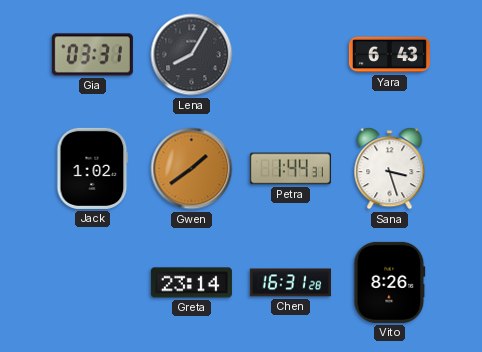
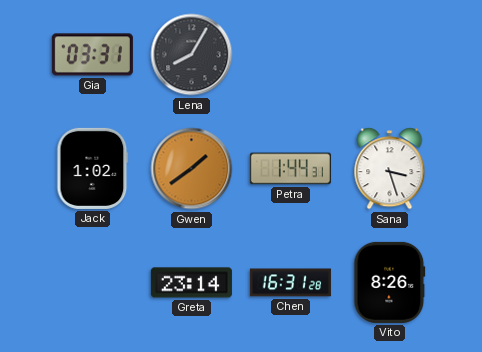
Yara: 6:43 -> none (389, 55)
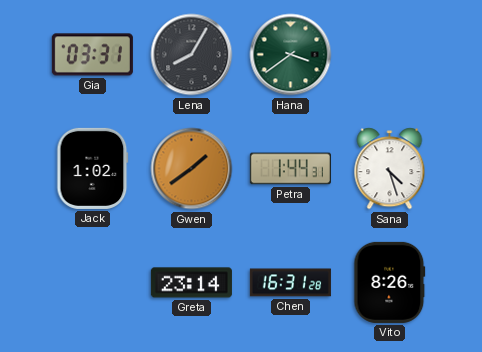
Hana: none -> 3:39 (291, 55)
Sana: 3:27 -> 4:27 (390, 169)
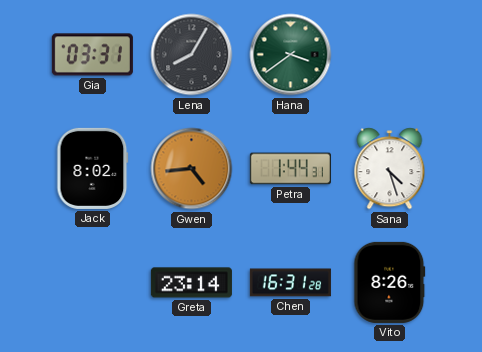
Jack: 1:02 -> 8:02 (93, 168)
Gwen: 1:39 -> 4:44 (192, 169)
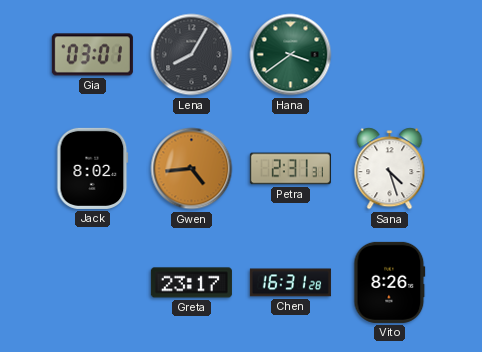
Gia: 03:31 -> 03:01 (92, 55)
Petra: 1:44 -> 2:31 (290, 169)
Greta: 23:14 -> 23:17 (191, 283)
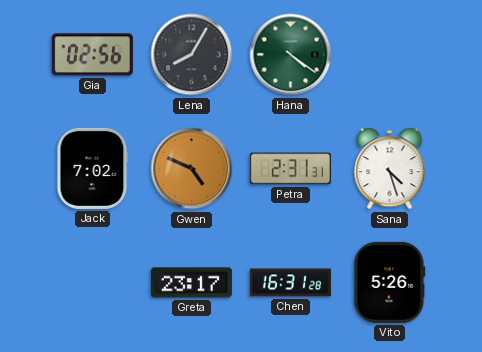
Gia: 03:01 -> 02:56 (92, 55)
Hana: 3:39 -> 4:21 (291, 55)
Jack: 8:02 -> 7:02 (93, 168)
Gwen: 4:44 -> 4:49 (192, 169)
Vito: 8:26 -> 5:26 (390, 282)
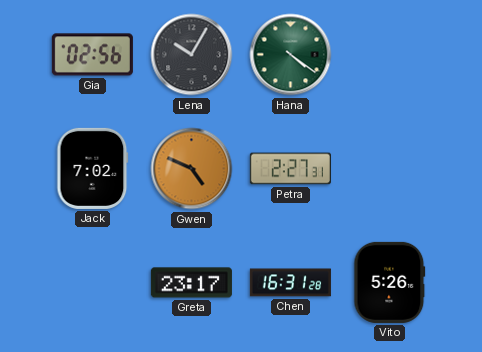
Lena: 8:05 -> 10:05 (192, 55)
Petra: 2:31 -> 2:27 (290, 169)
Sana: 4:27 -> none (390, 169)
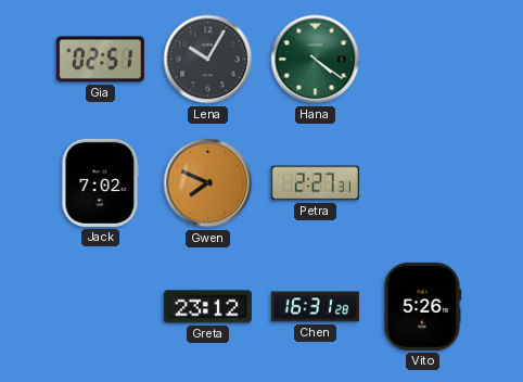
Gia: 02:56 -> 02:51 (100, 60)
Gwen: 4:49 -> 7:49 (208, 183)
Greta: 23:17 -> 23:12 (207, 307)
